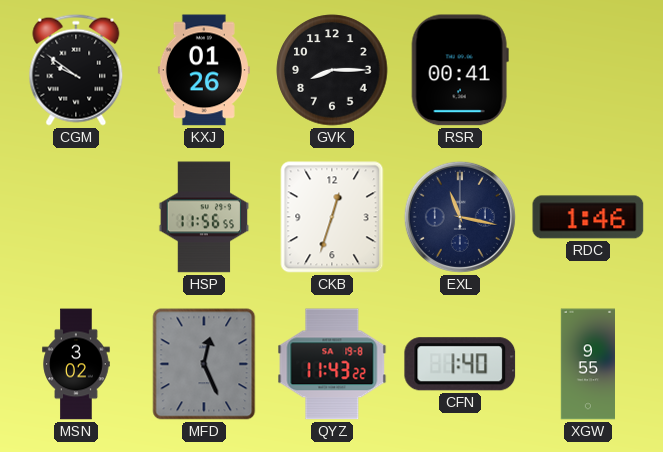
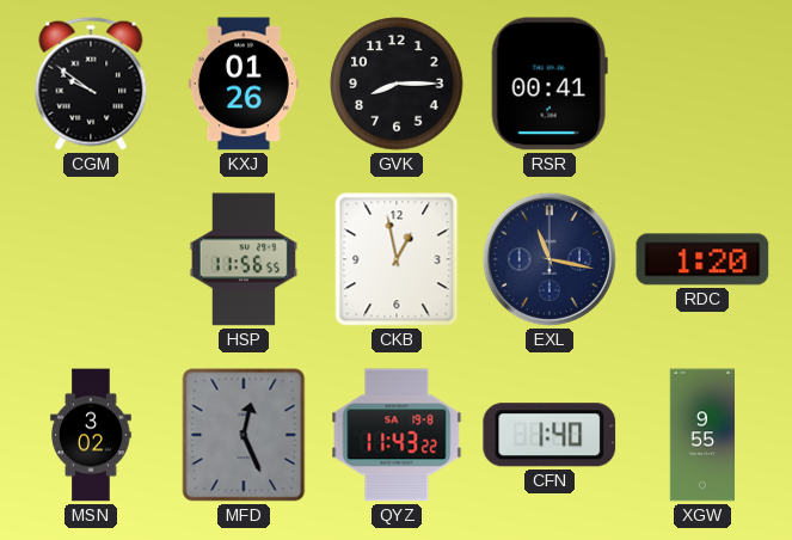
CKB: 12:33 -> 12:58 (397, 259)
RDC: 1:46 -> 1:20 (702, 259)
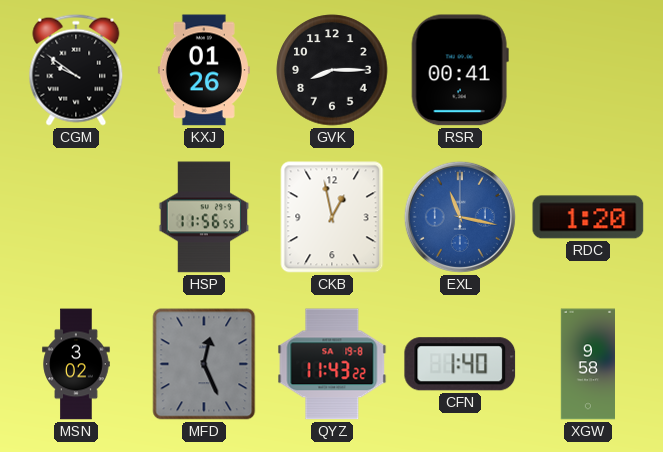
EXL dial: navy -> blue (460, 217)
XGW: 9:55 -> 9:58 (587, 364)
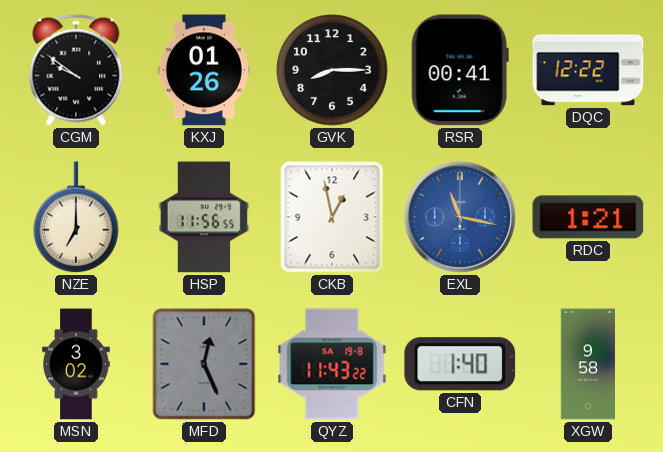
DQC: none -> 12:22 (588, 70)
NZE: none -> 7:00 (76, 218)
RDC: 1:20 -> 1:21 (588, 217)
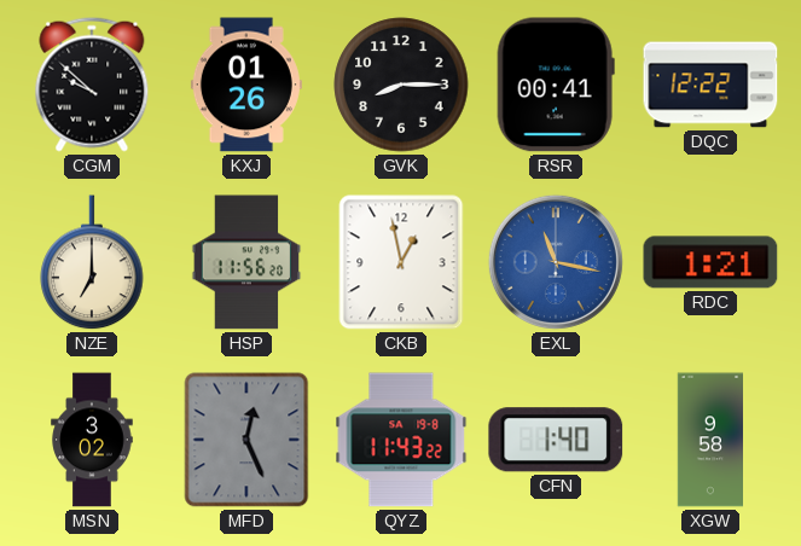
CGM: 9:51 -> 9:52 (92, 85)
HSP: 11:56:55 -> 11:56:20 (246, 262)
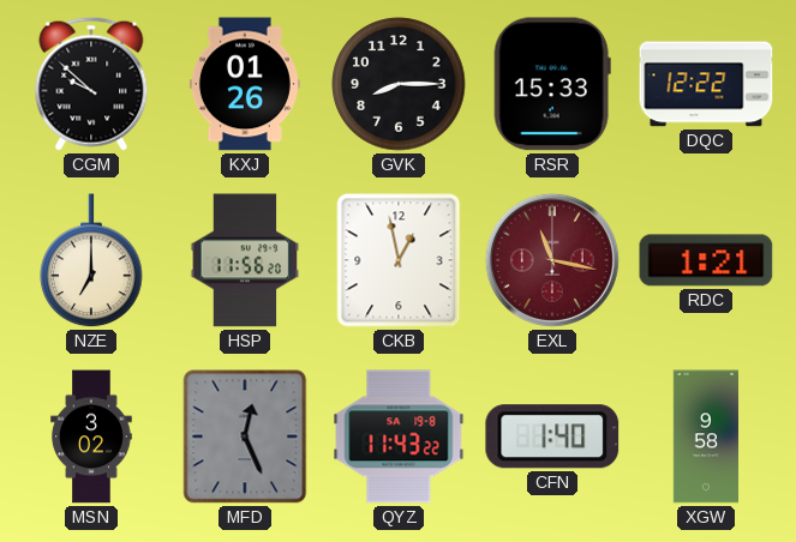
RSR: 00:41 -> 15:33 (552, 84)
EXL dial: blue -> burgundy (552, 260)
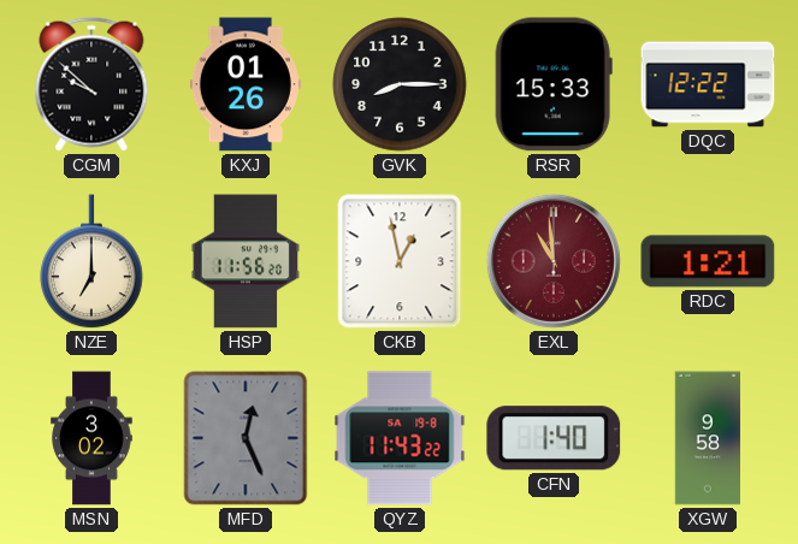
EXL: 11:17 -> 10:59 (554, 261)
